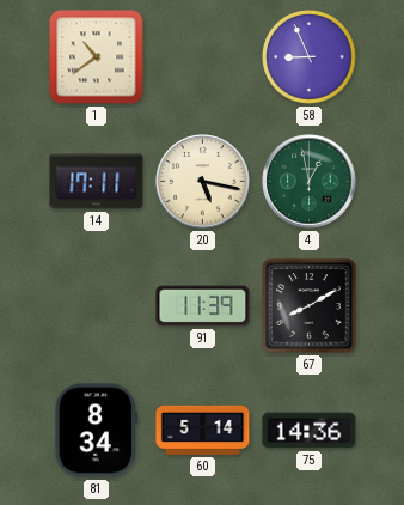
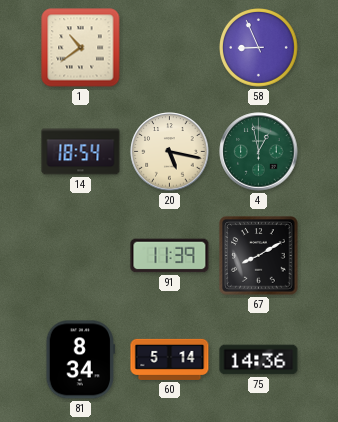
14: 17:11 -> 18:54 (81, 152)
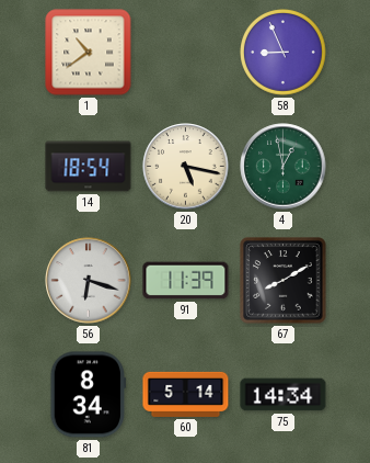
56: none -> 6:18 (89, 281)
75: 14:36 -> 14:34 (284, 395)
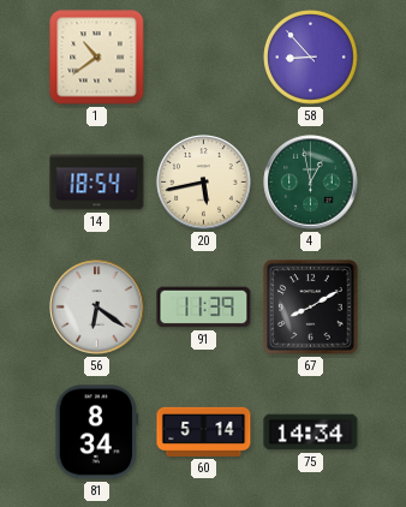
58: 8:56 -> 8:53 (311, 58)
20: 5:17 -> 5:43 (204, 183)
56: 6:18 -> 6:21 (97, 308)
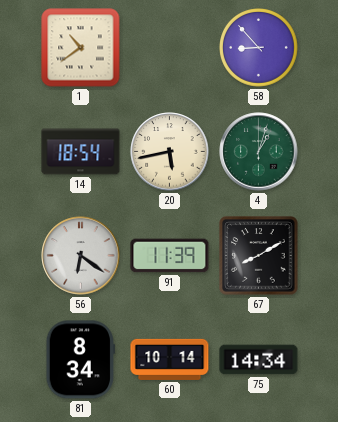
4: 12:58 -> 1:03 (259, 152)
60: 5:14 -> 10:14 (170, 359)
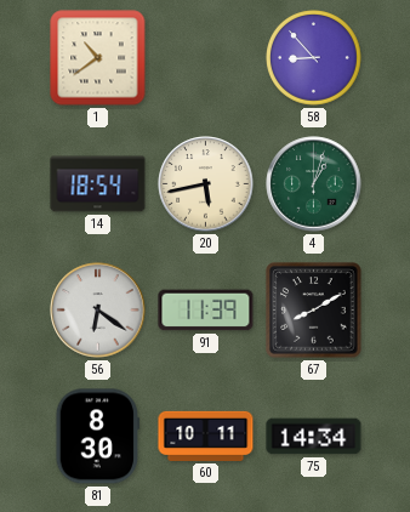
81: 8:34 -> 8:30 (97, 437)
60: 10:14 -> 10:11 (206, 436)
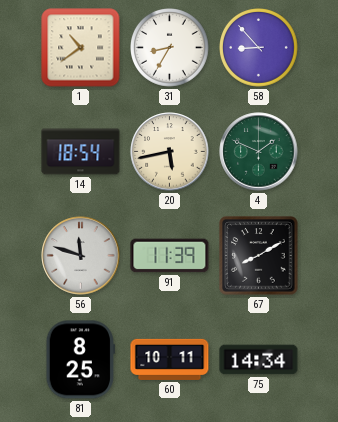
31: none -> 8:35 (170, 48)
4: 1:03 -> 1:49 (259, 152)
56: 6:21 -> 11:48 (81, 256)
81: 8:30 -> 8:25 (80, 360)
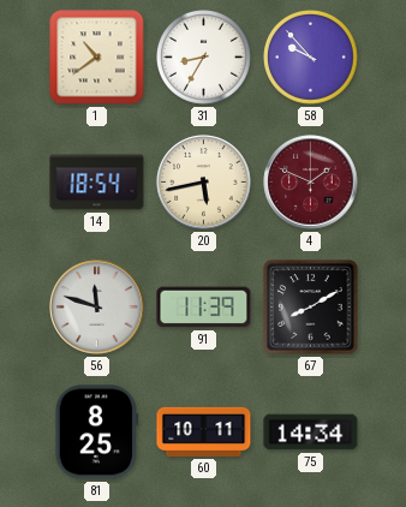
58: 8:53 -> 9:53 (311, 58)
4 dial: green -> burgundy (311, 183)
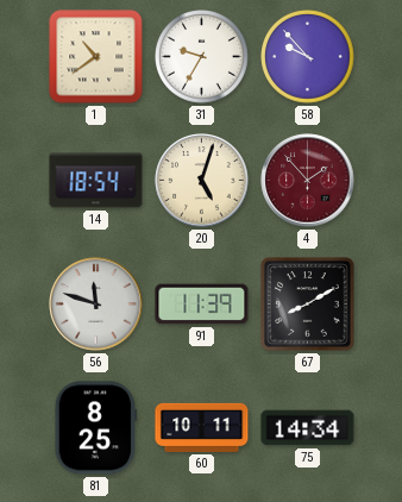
31: 8:35 -> 9:35 (202, 57)
20: 5:43 -> 5:03 (202, 181)
4: 1:49 -> 1:53 (308, 181)
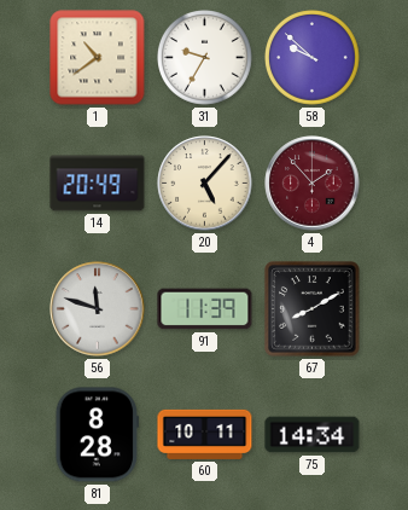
58: 9:53 -> 9:52 (313, 58)
14: 18:54 -> 20:49 (98, 184)
20: 5:03 -> 5:07 (205, 184)
81: 8:25 -> 8:28 (97, 435)
